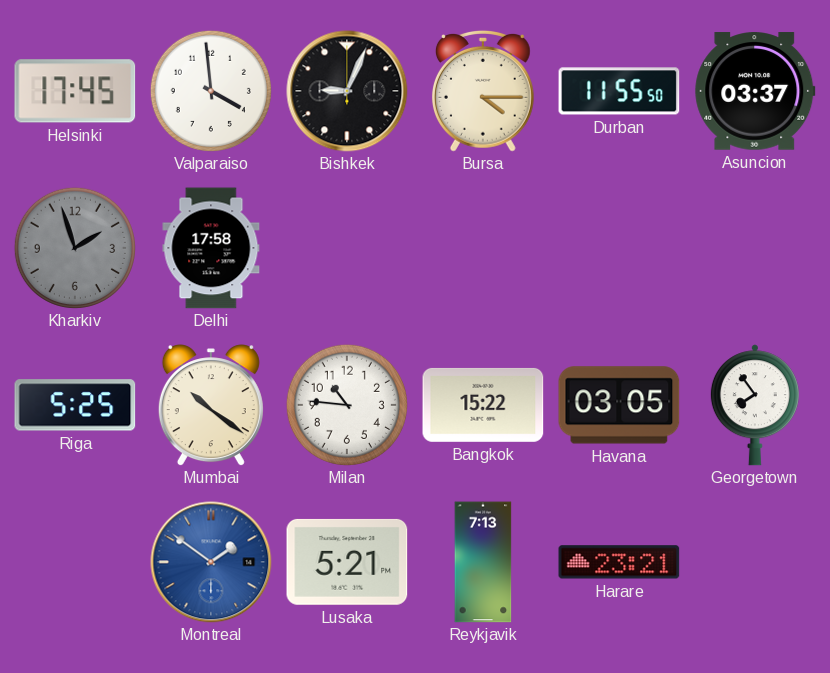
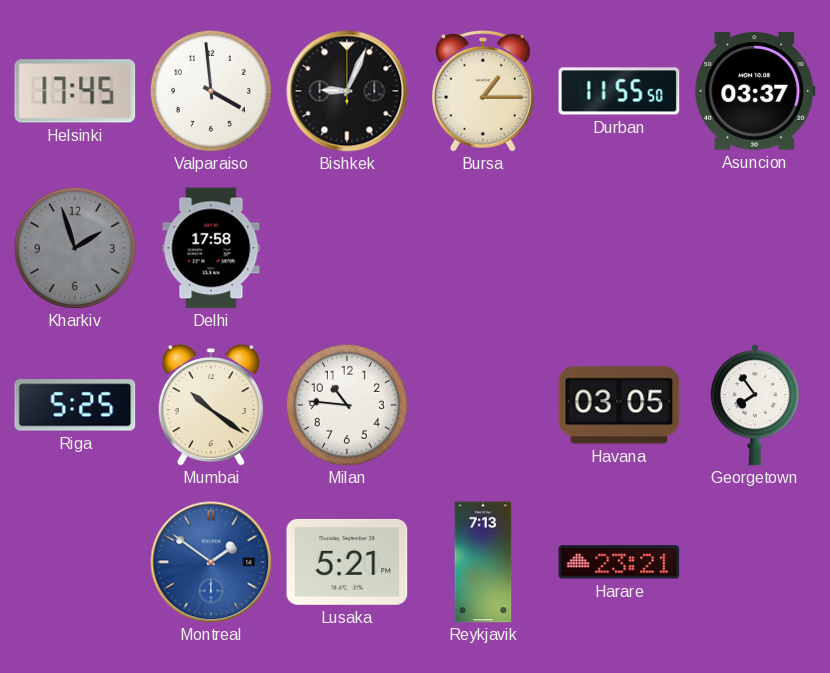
Bursa: 4:15 -> 1:15 (483, 91)
Bangkok: 15:22 -> none (483, 405)
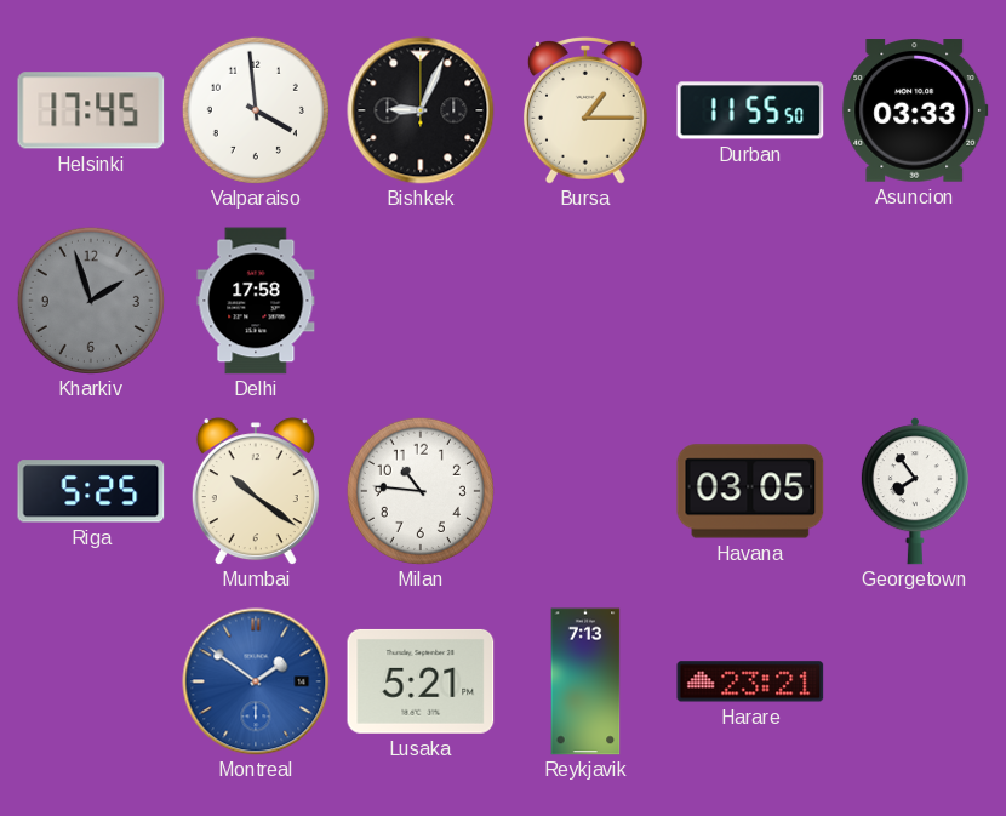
Asuncion: 03:37 -> 03:33 (915, 110)
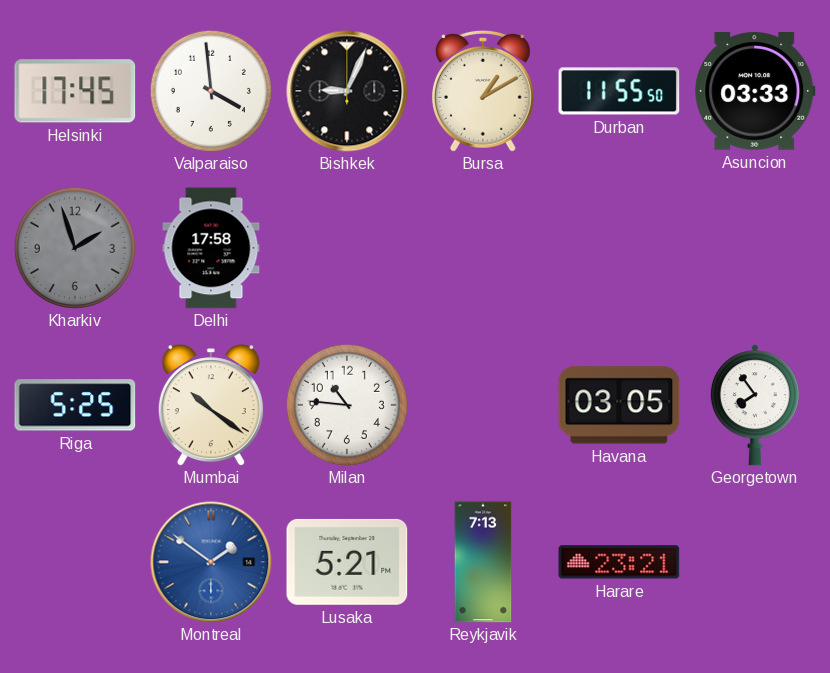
Bursa: 1:15 -> 1:10 (483, 91)
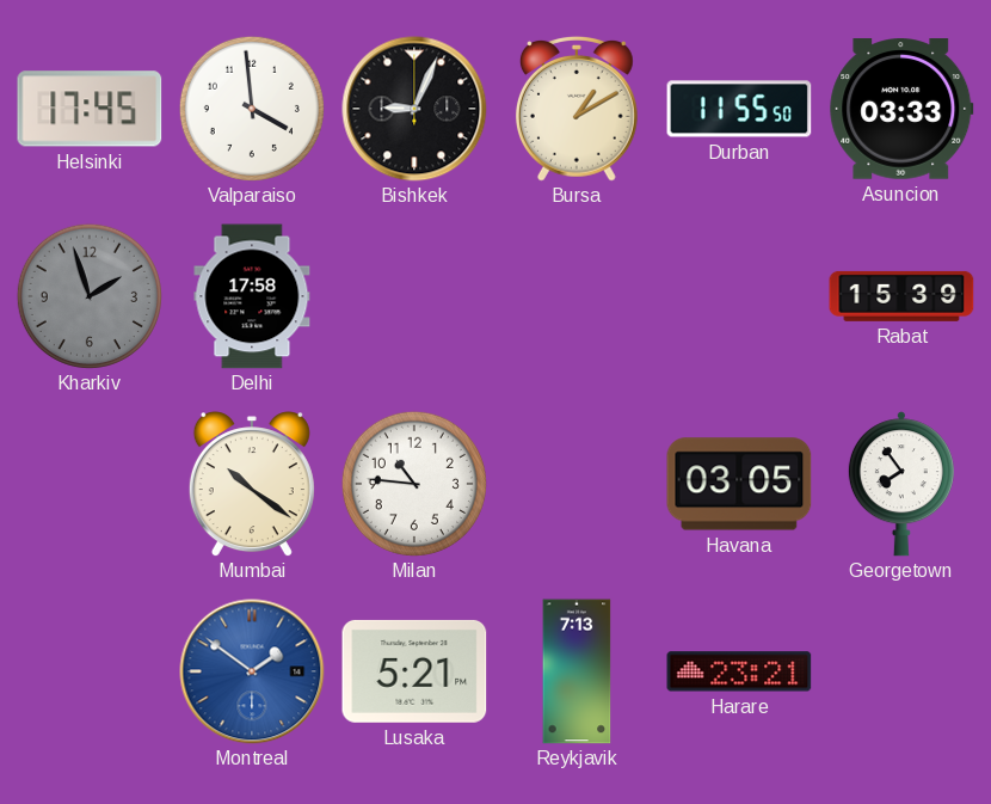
Rabat: none -> 15:39 (901, 296)
Riga: 5:25 -> none (75, 405)
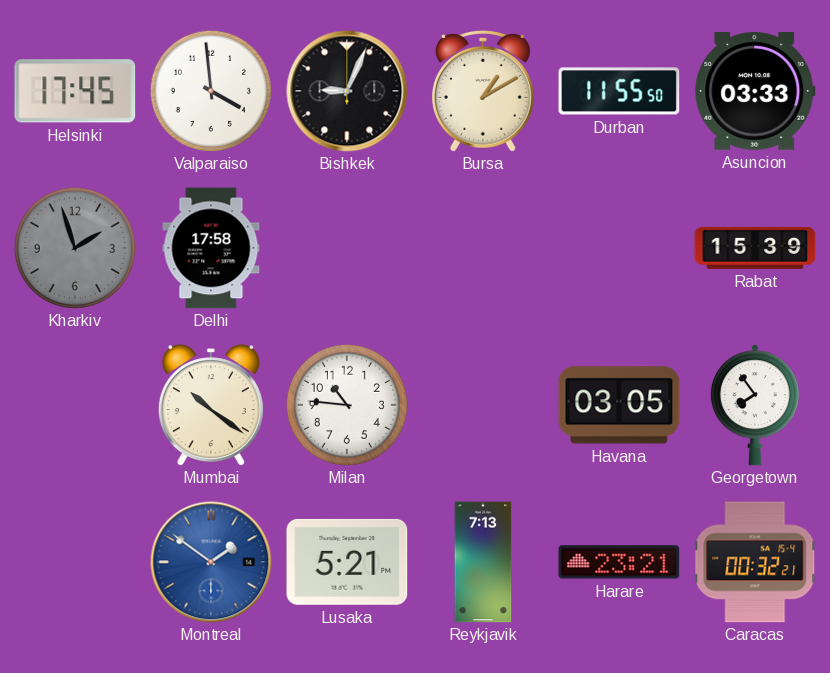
Caracas: none -> 00:32 (755, 562)
